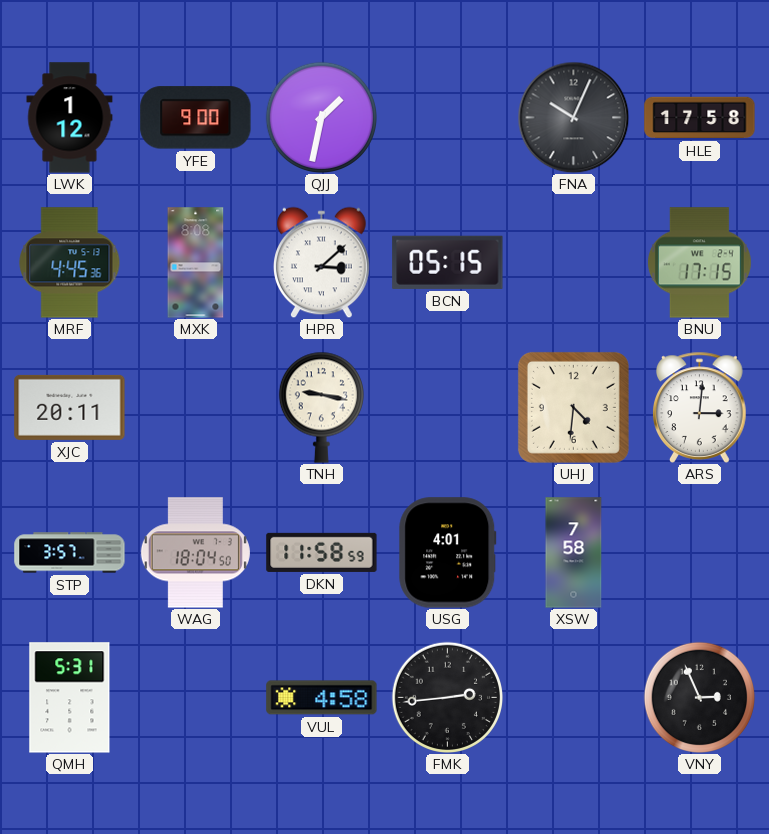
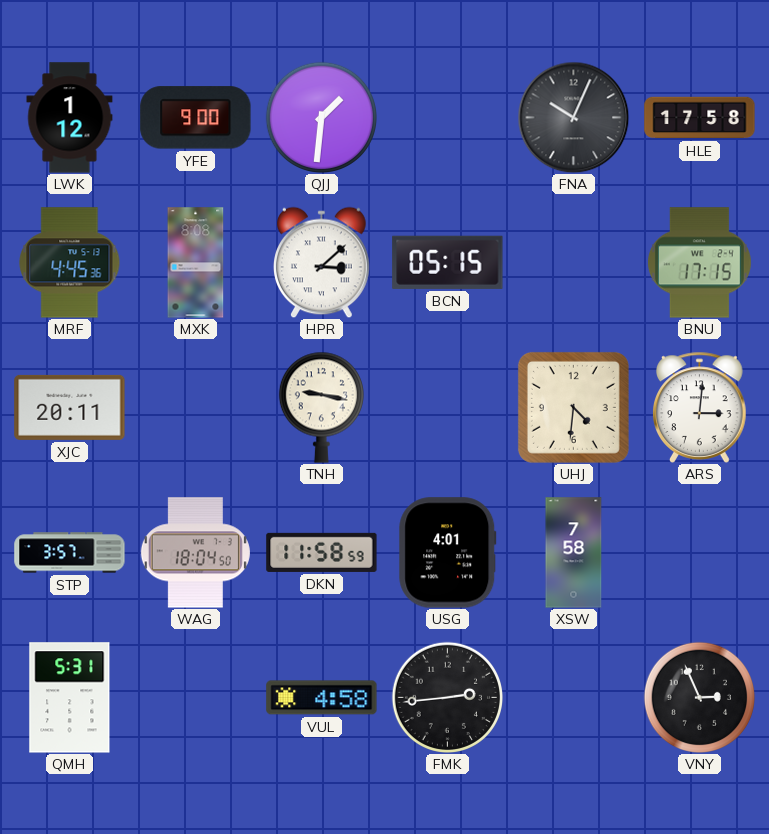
QJJ: 1:32 -> 1:31 (321, 117)
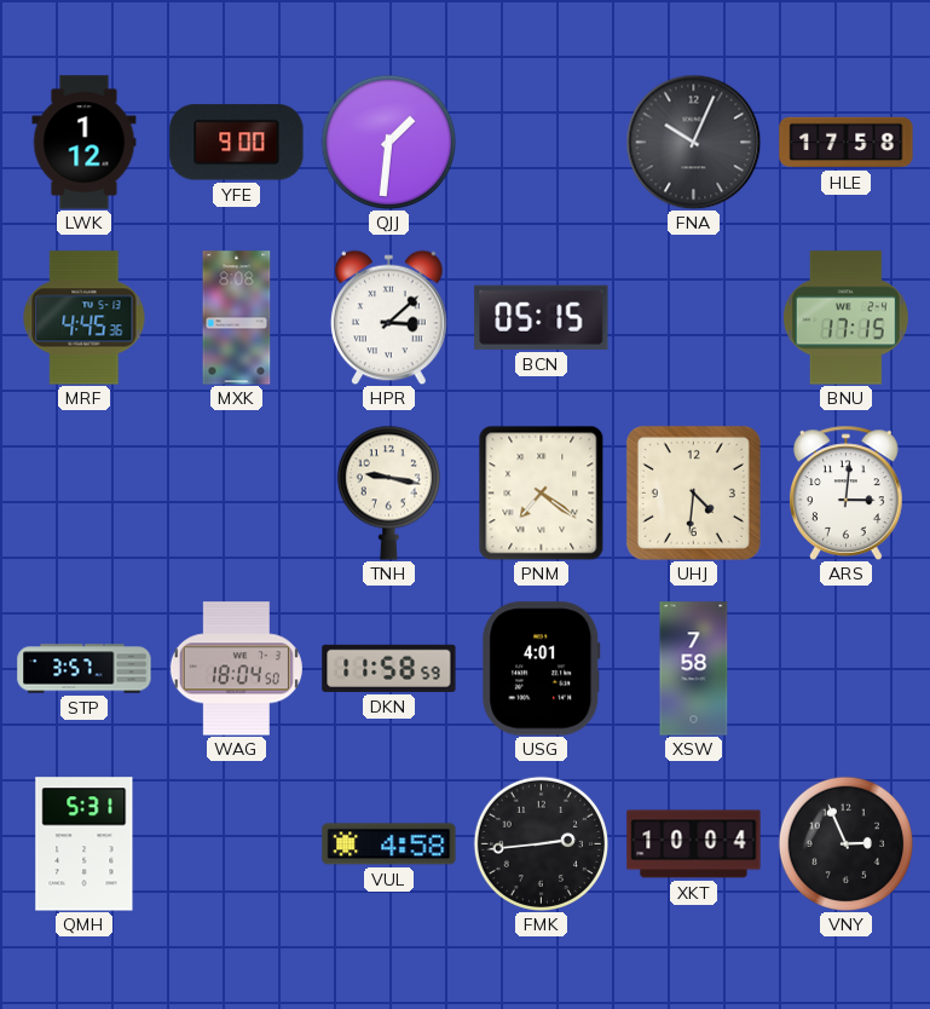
XJC: 20:11 -> none (70, 407)
PNM: none -> 7:21 (542, 492)
XKT: none -> 10:04 (694, 844)
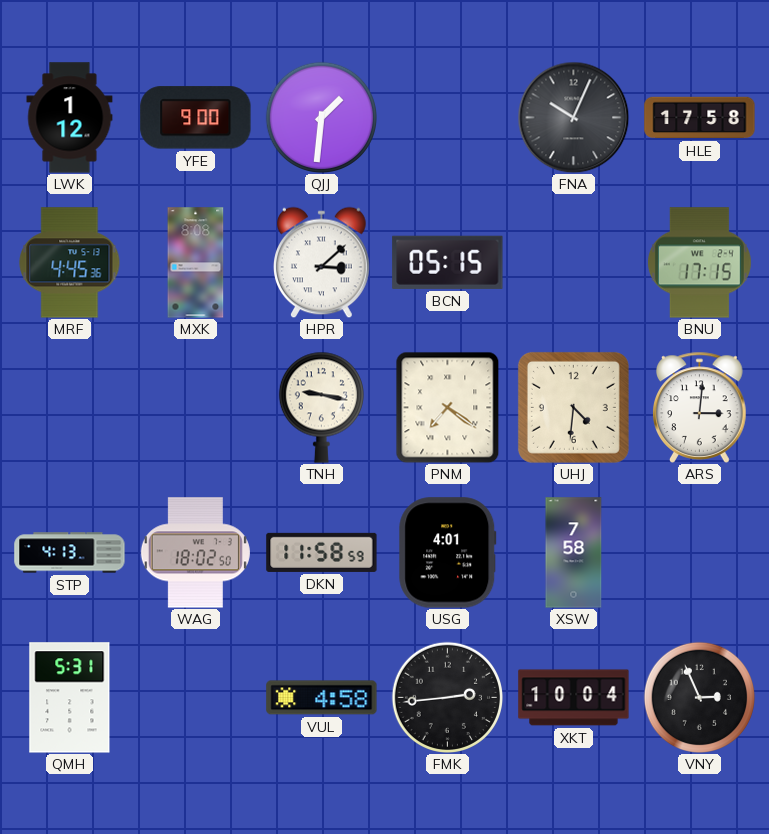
STP: 3:57 -> 4:13 (70, 553)
WAG: 18:04 -> 18:02 (195, 553)
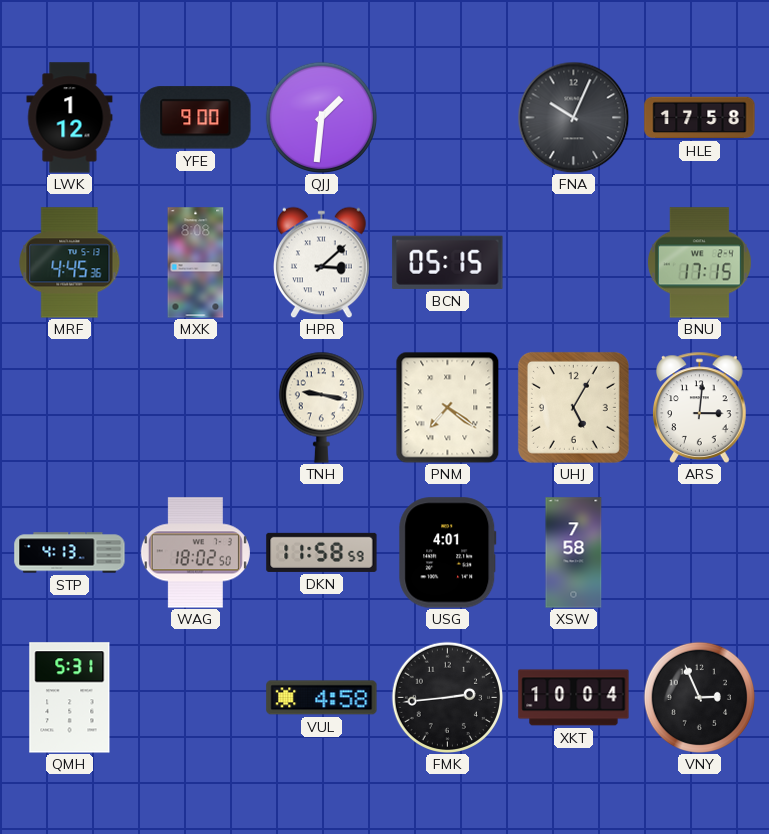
UHJ: 4:31 -> 5:05 (573, 407)
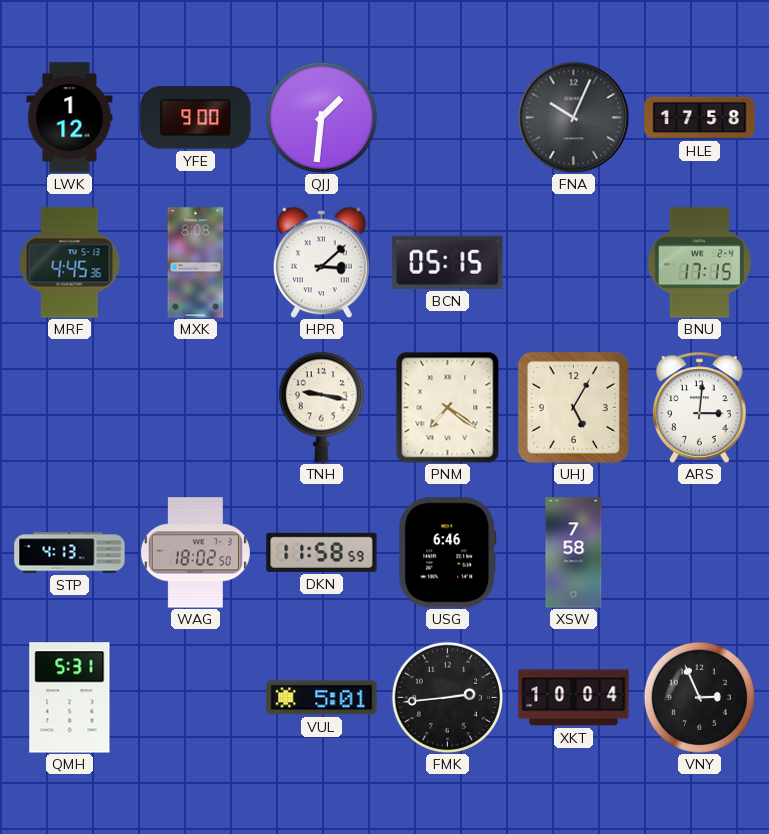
USG: 4:01 -> 6:46 (448, 553)
VUL: 4:58 -> 5:01 (322, 698)
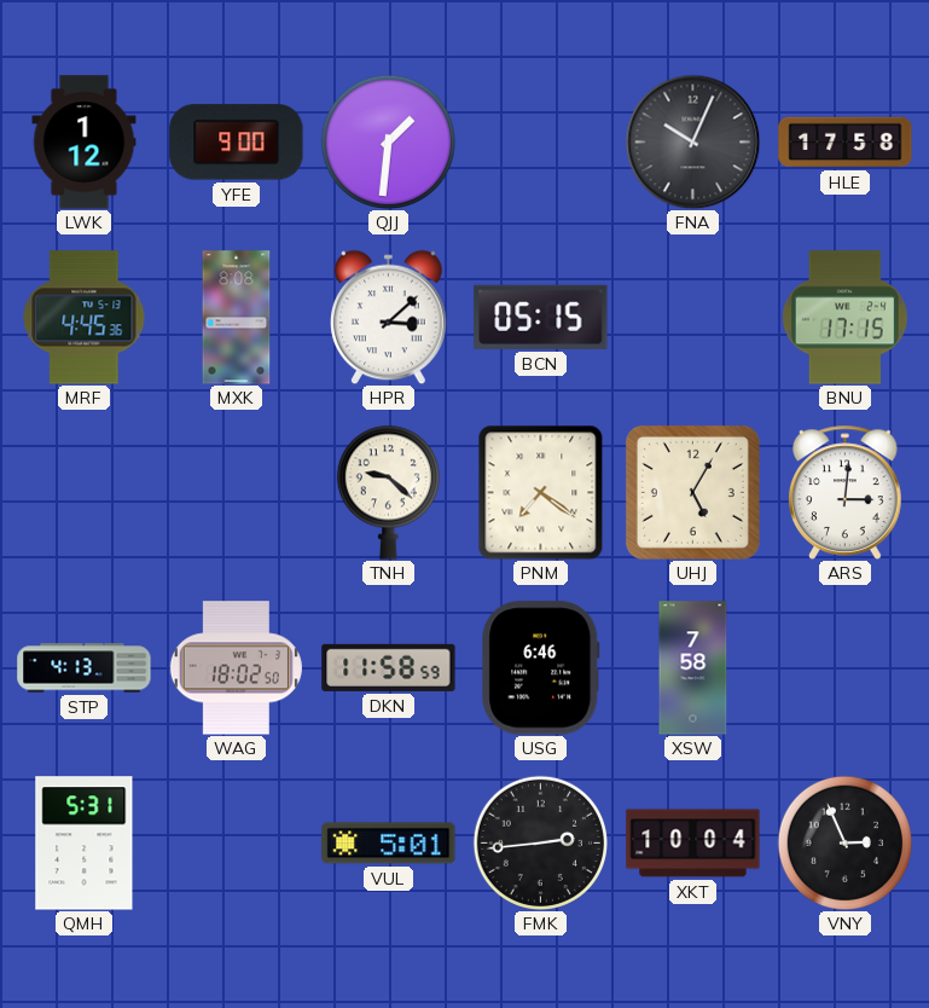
TNH: 9:17 -> 9:22 (388, 492)
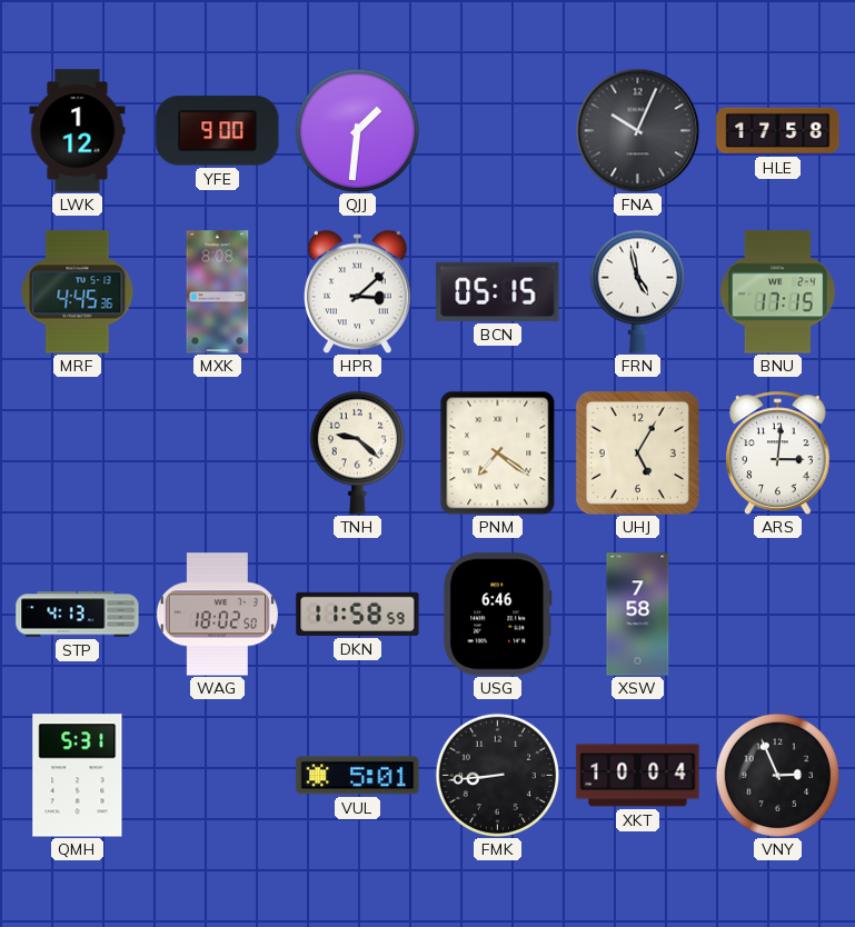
FRN: none -> 4:58 (637, 291)
FMK: 2:44 -> 8:44 (497, 775)
